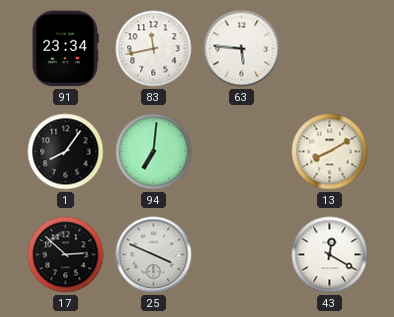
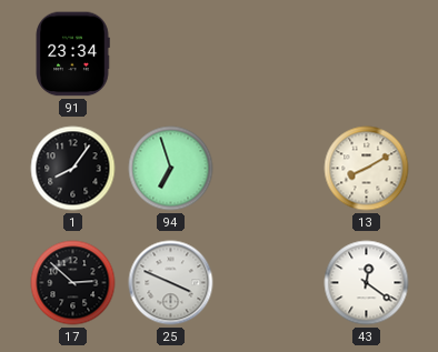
83: 11:43 -> none (154, 49)
63: 5:46 -> none (242, 49)
94: 7:01 -> 6:57 (171, 169)
43: 12:20 -> 12:21 (367, 283)
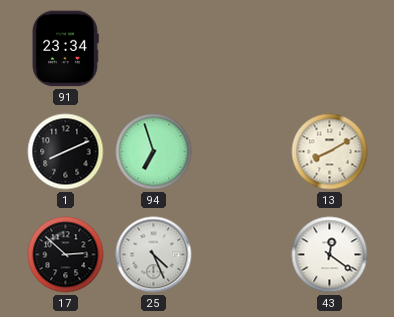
1: 8:06 -> 8:11 (66, 152)
25: 3:49 -> 4:26 (154, 255)
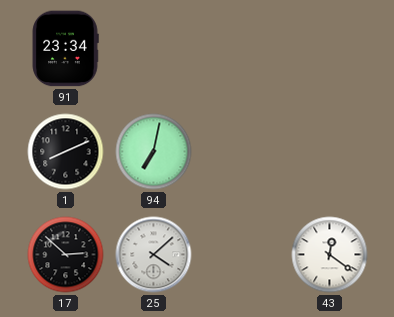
94: 6:57 -> 7:02 (154, 152)
13: 8:10 -> none (330, 152)
25: 4:26 -> 4:08 (154, 255)
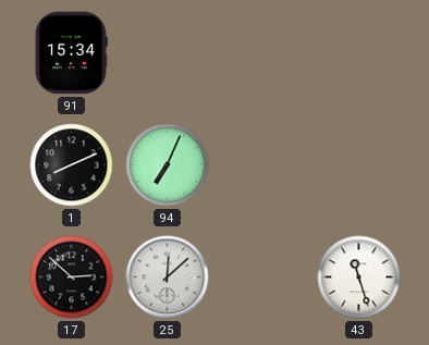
91: 23:34 -> 15:34 (71, 53)
94: 7:02 -> 7:04 (168, 165)
25: 4:08 -> 12:08 (168, 278)
43: 12:21 -> 11:27 (359, 278)
